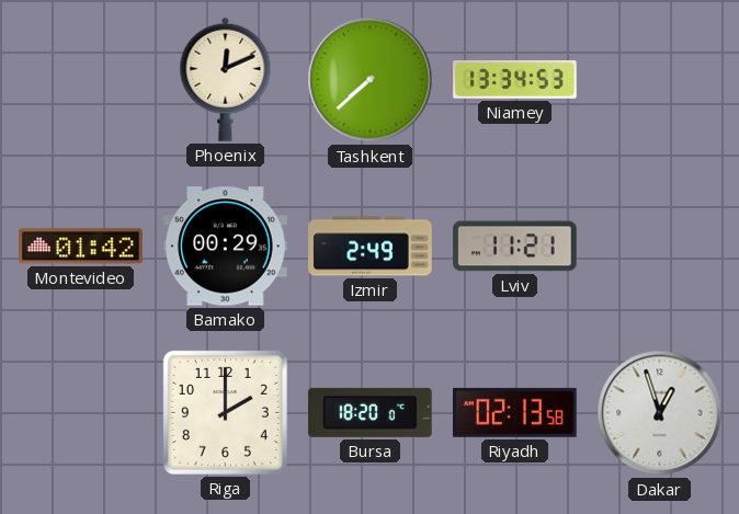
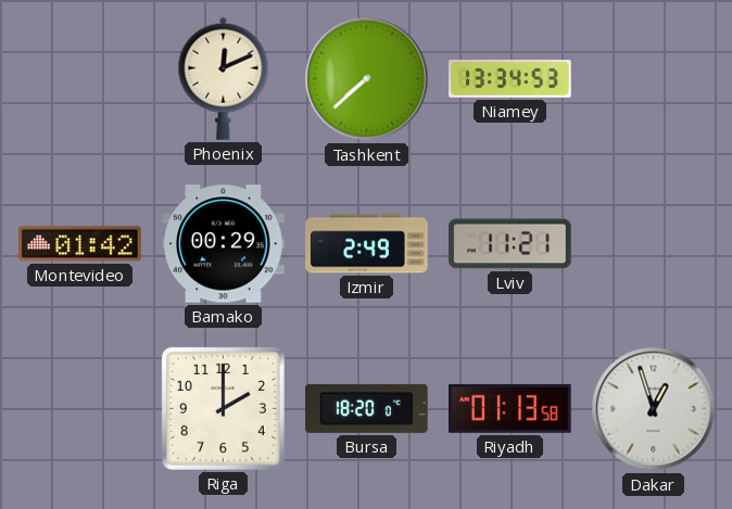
Riyadh: 02:13 -> 01:13 (510, 408)
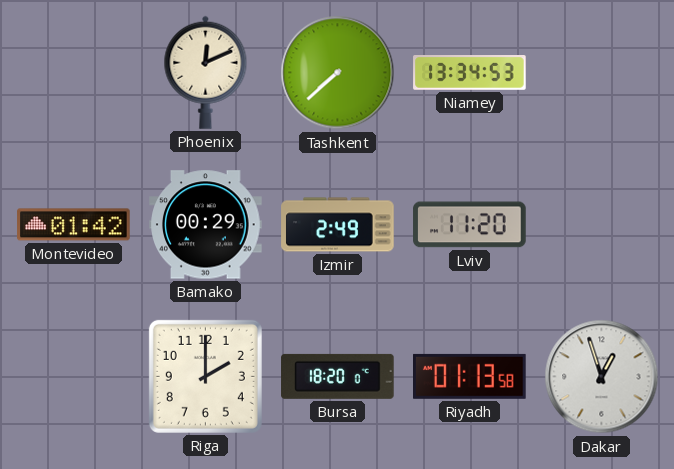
Lviv: 11:21 -> 11:20 (470, 225)
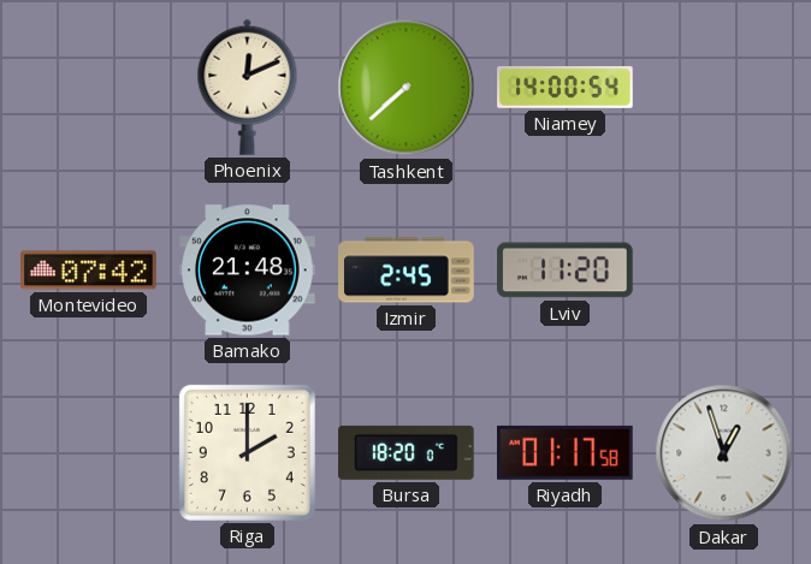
Niamey: 13:34 -> 14:00 (566, 88)
Montevideo: 01:42 -> 07:42 (89, 271)
Bamako: 00:29 -> 21:48 (248, 271)
Izmir: 2:49 -> 2:45 (407, 271)
Riyadh: 01:13 -> 01:17 (566, 452)
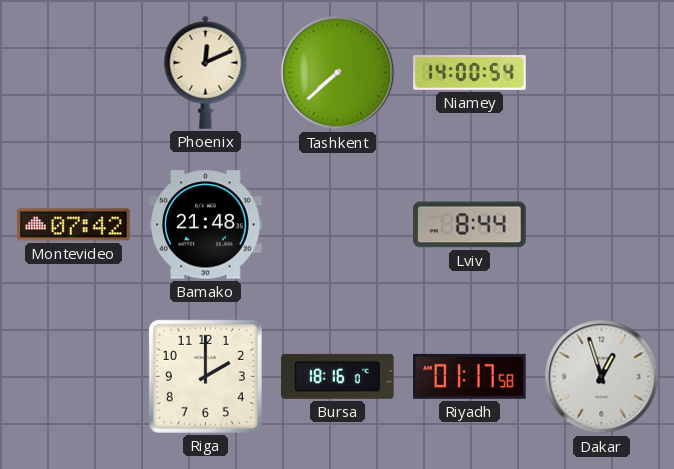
Izmir: 2:45 -> none (407, 271)
Lviv: 11:20 -> 8:44 (470, 225)
Bursa: 18:20 -> 18:16 (338, 376)
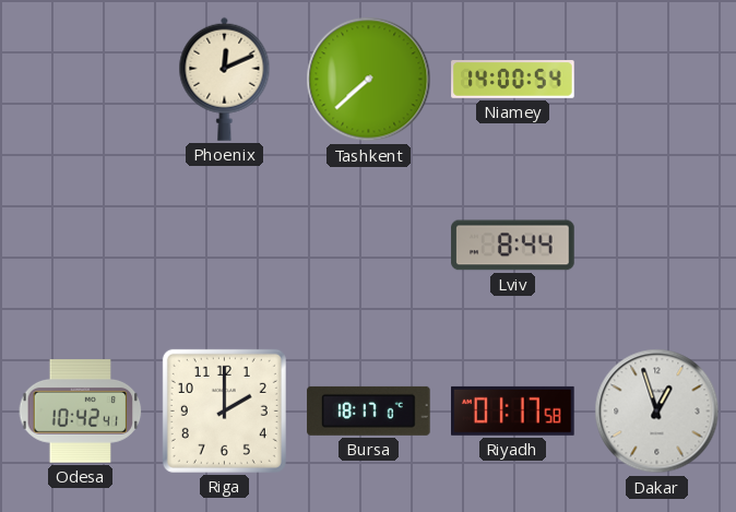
Montevideo: 07:42 -> none (74, 225)
Bamako: 21:48 -> none (206, 225)
Odesa: none -> 10:42 (81, 412)
Bursa: 18:16 -> 18:17 (369, 410)
